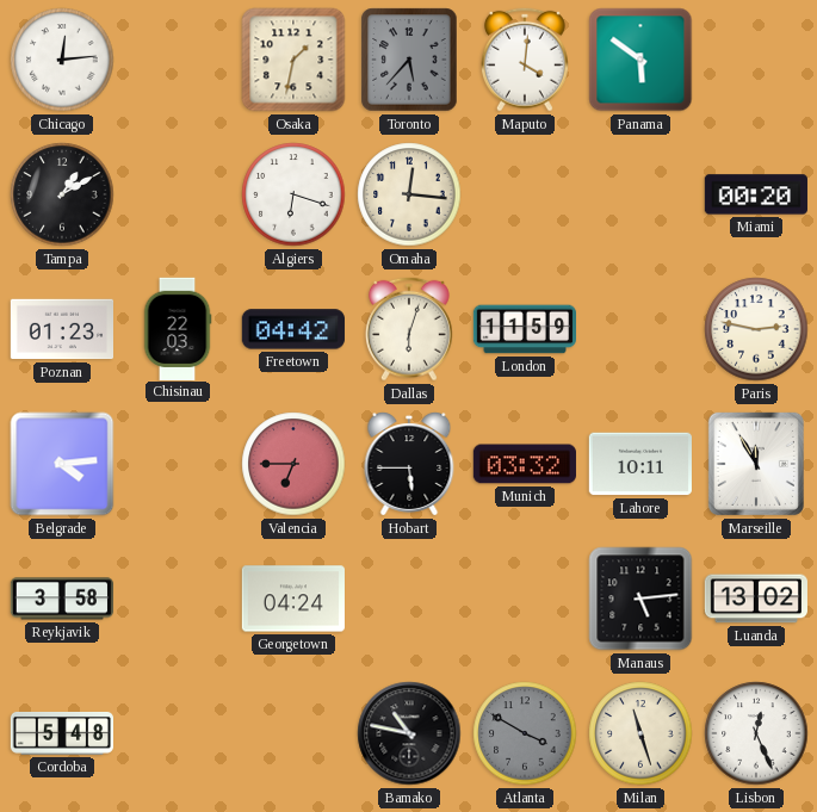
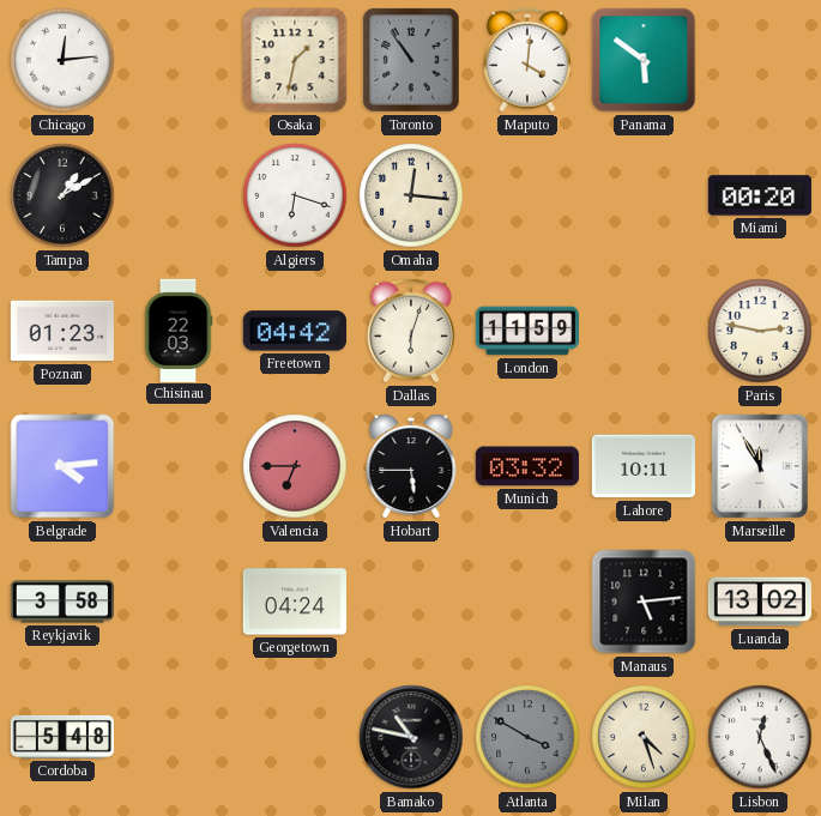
Toronto: 5:37 -> 10:54 (411, 60)
Milan: 11:27 -> 4:27 (644, 737)
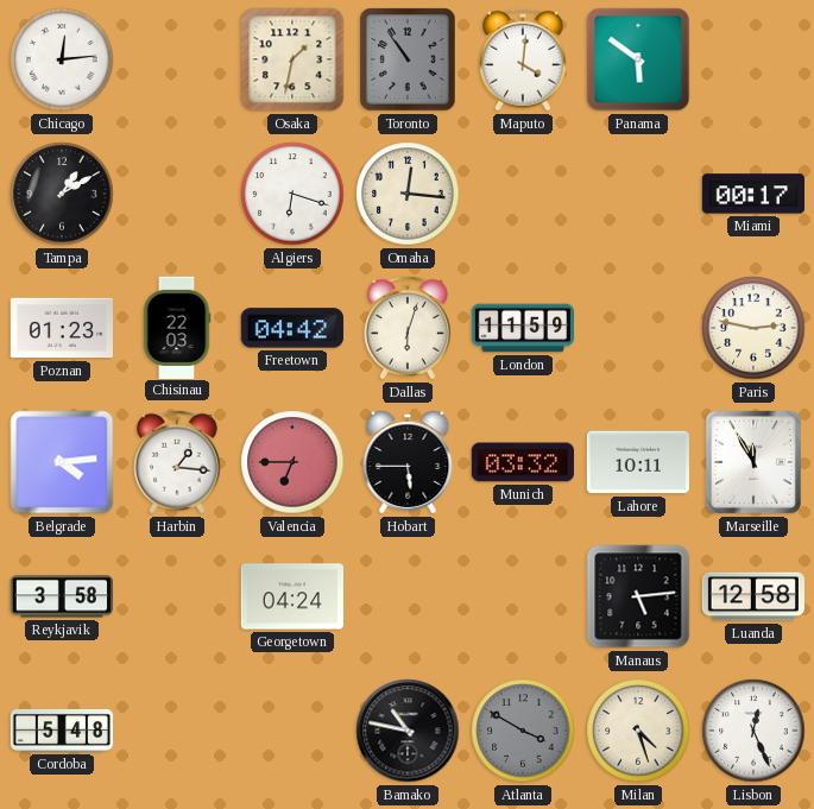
Miami: 00:20 -> 00:17 (753, 194)
Harbin: none -> 1:16 (177, 462)
Luanda: 13:02 -> 12:58 (752, 596)
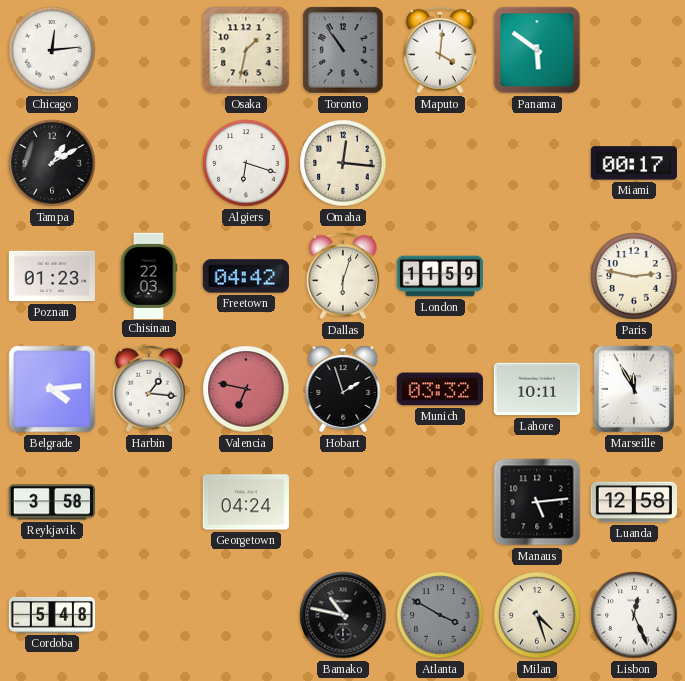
Valencia: 6:45 -> 6:47 (246, 389)
Hobart: 5:45 -> 1:57 (343, 389)
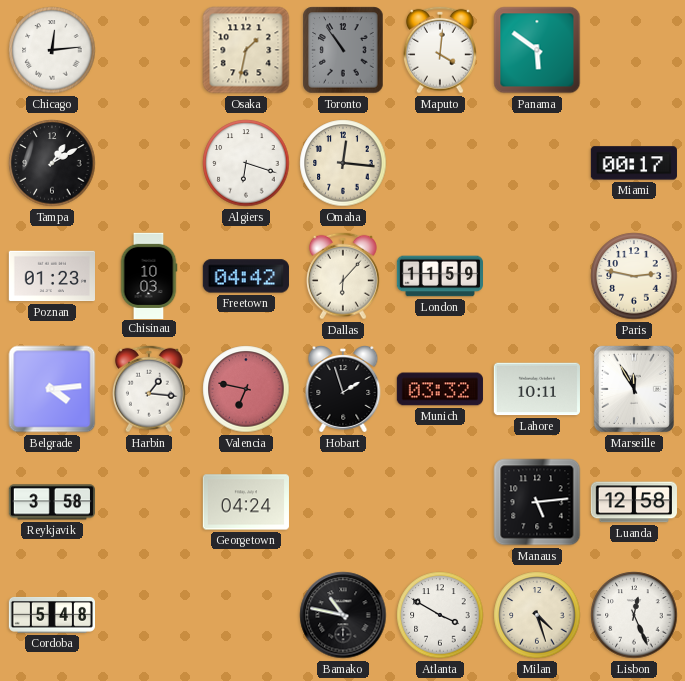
Chisinau: 22:03 -> 10:03 (149, 275)
Dallas: 6:03 -> 6:07 (343, 276)
Atlanta dial: grey -> white (440, 615)
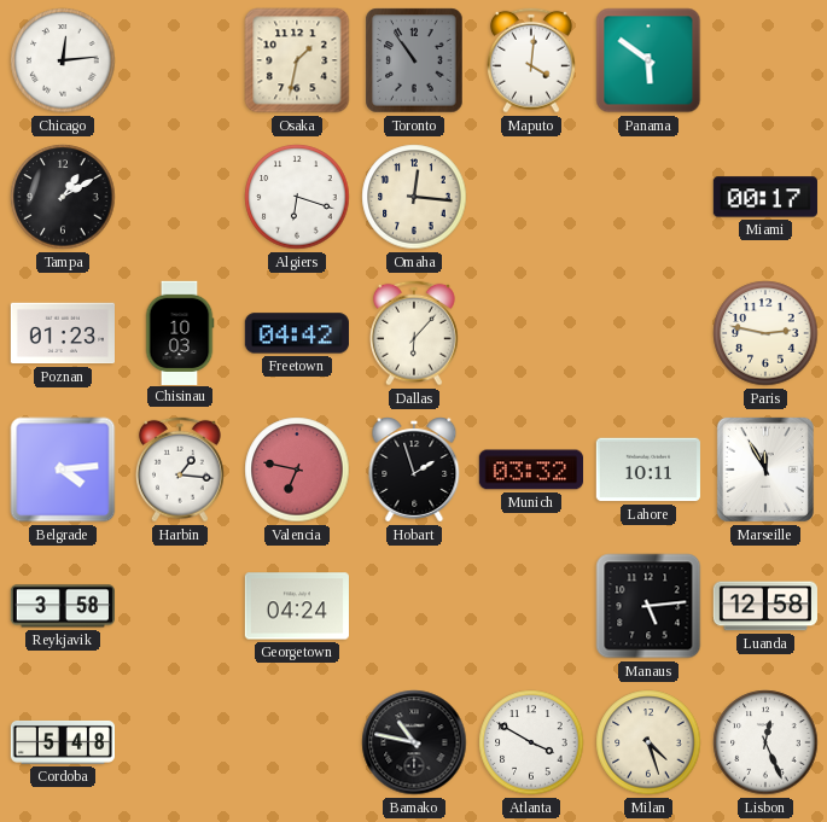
London: 11:59 -> none (439, 276)
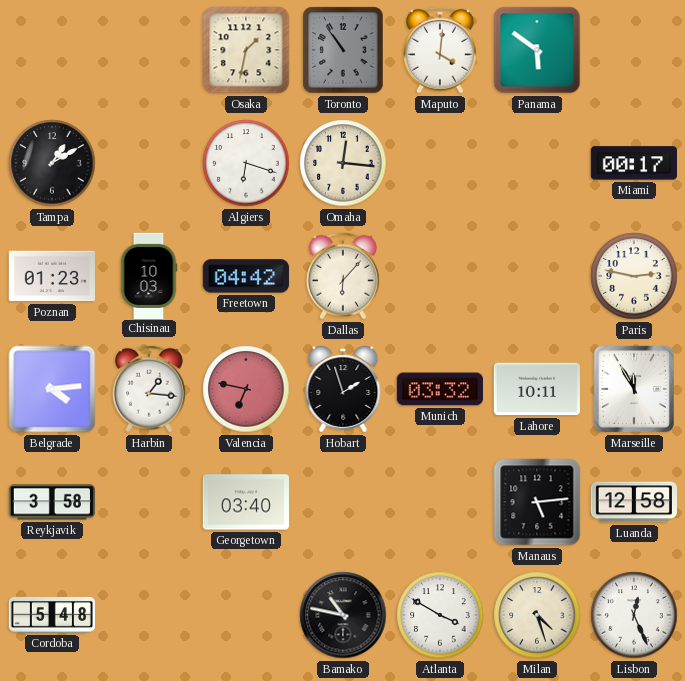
Chicago: 12:14 -> none (63, 60)
Georgetown: 04:24 -> 03:40 (246, 502)
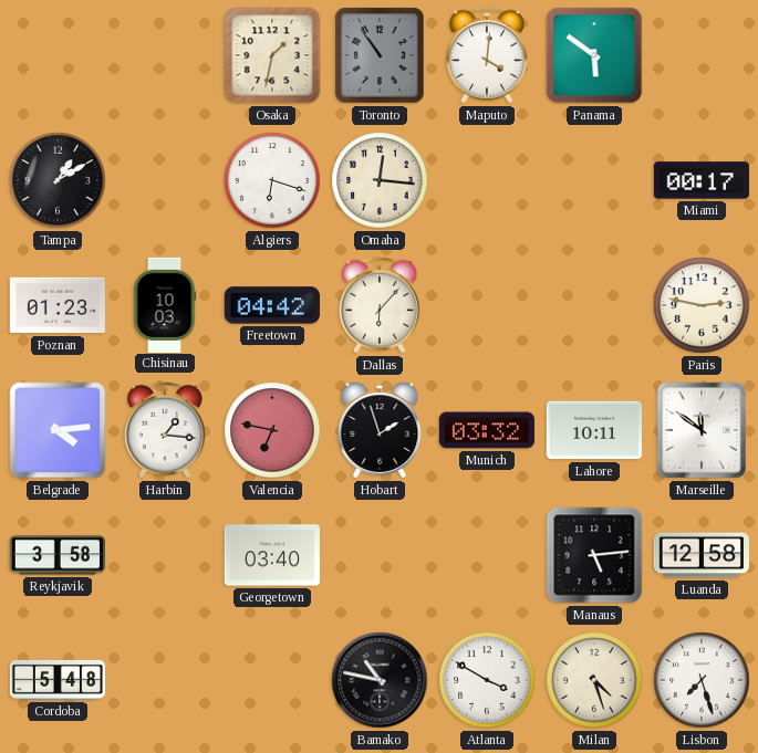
Marseille: 11:55 -> 11:51 (702, 430)
Lisbon: 12:26 -> 7:27 (702, 680)
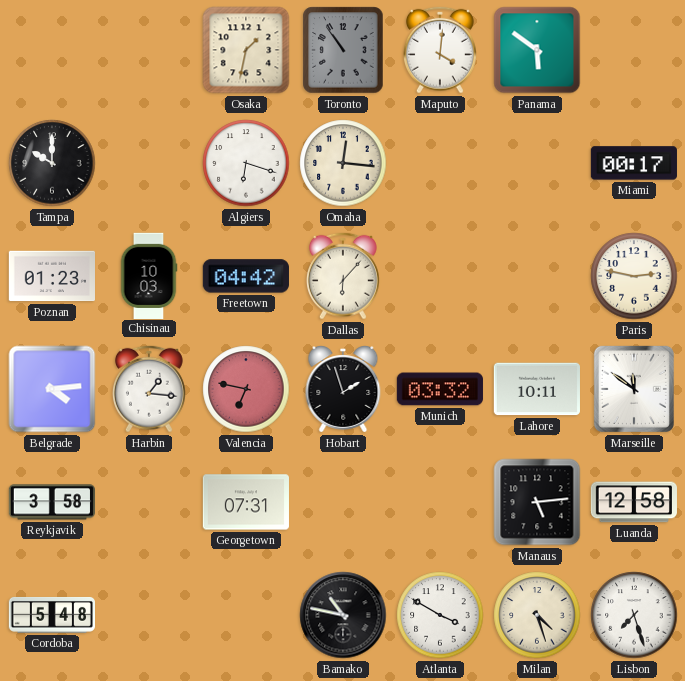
Tampa: 1:10 -> 10:00 (52, 163)
Georgetown: 03:40 -> 07:31 (246, 502)
